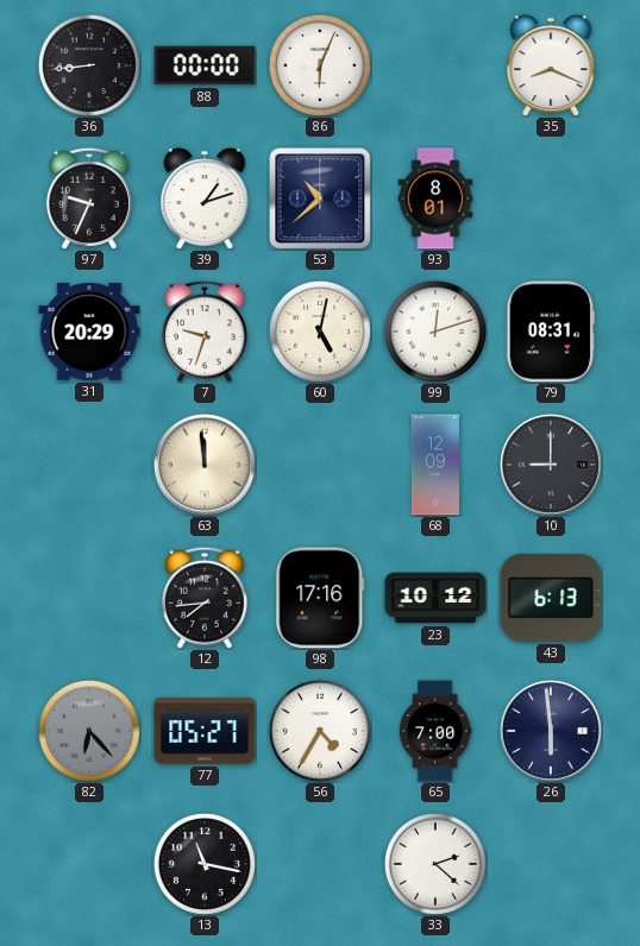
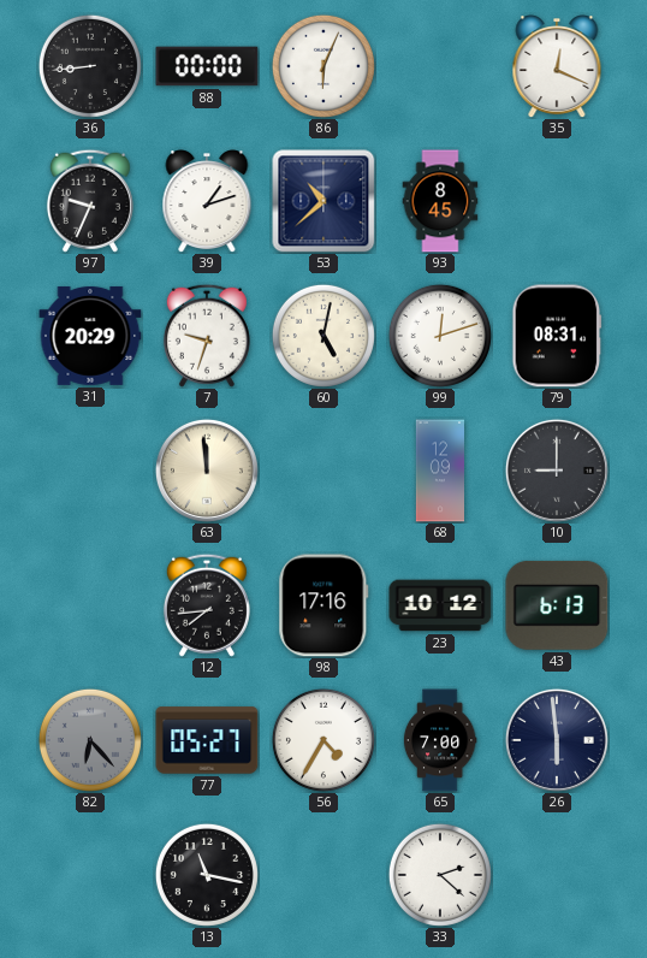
35: 8:19 -> 12:19 (557, 66)
93: 8:01 -> 8:45 (440, 201)
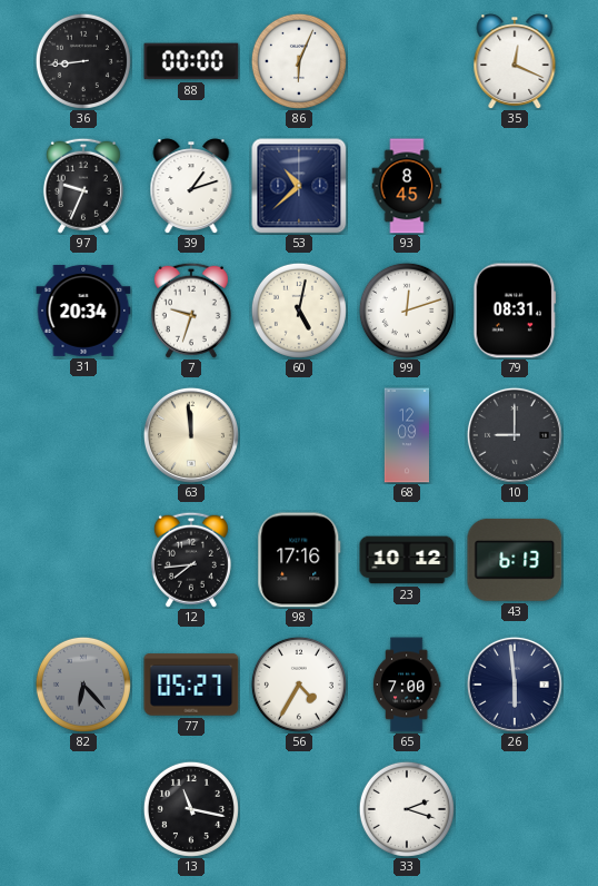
31: 20:29 -> 20:34 (83, 311)
33: 2:22 -> 2:18 (407, 809)
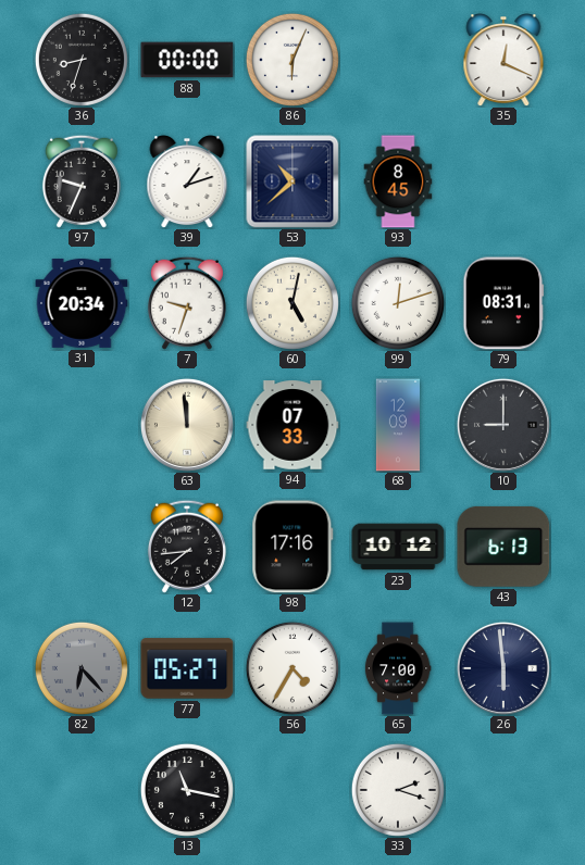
36: 8:44 -> 8:33 (82, 60)
94: none -> 07:33 (292, 425)
